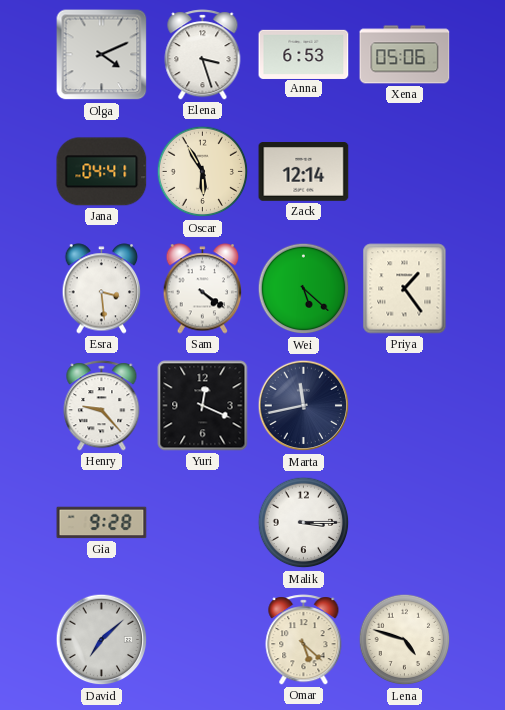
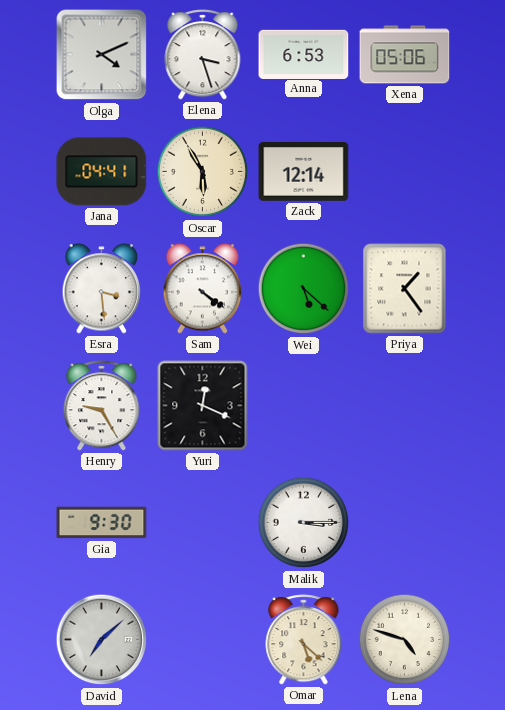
Henry: 9:23 -> 9:25 (102, 406)
Marta: 11:43 -> none (304, 406)
Gia: 9:28 -> 9:30 (102, 523)
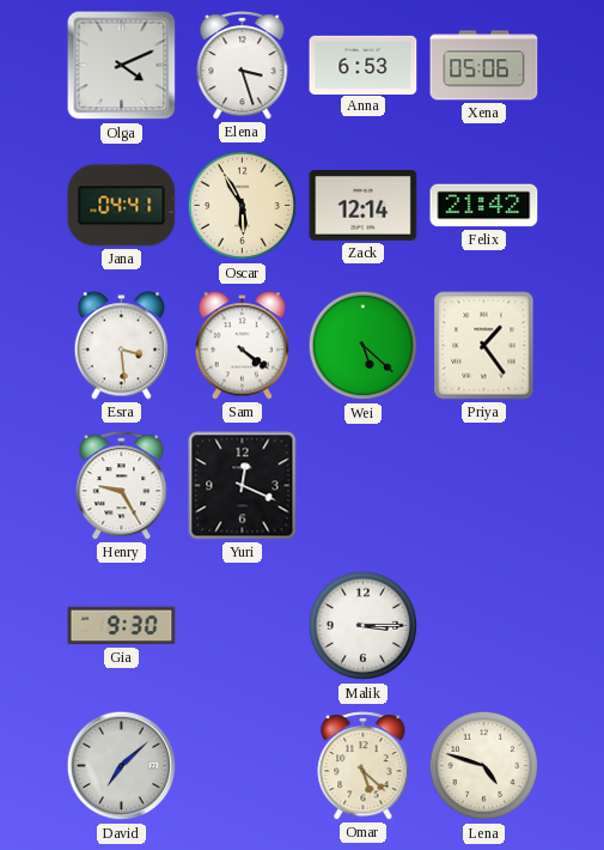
Felix: none -> 21:42 (484, 206)
